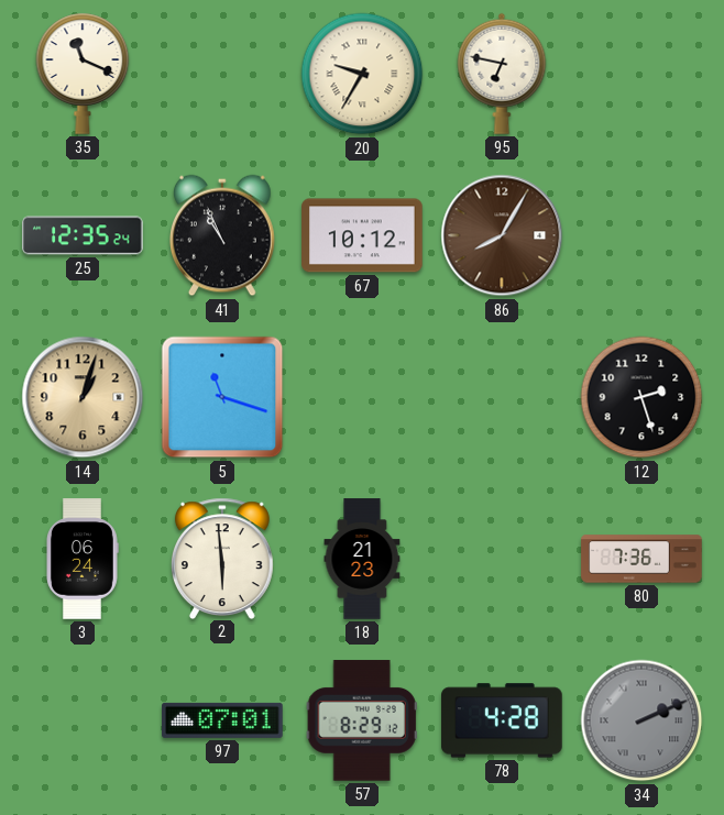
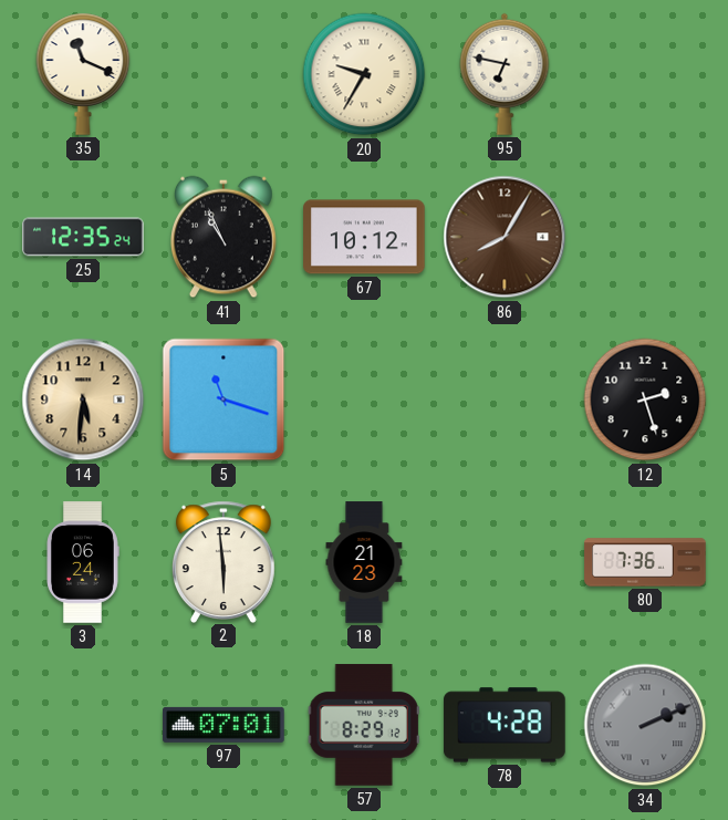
14: 1:03 -> 5:31 (83, 399)
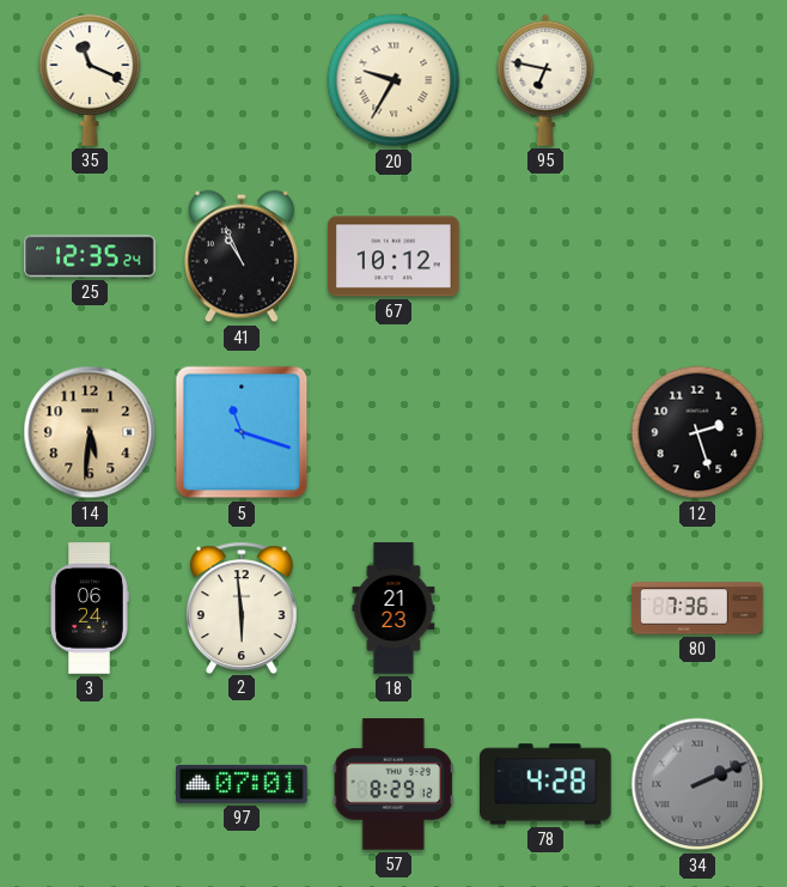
86: 8:05 -> none (505, 237)
